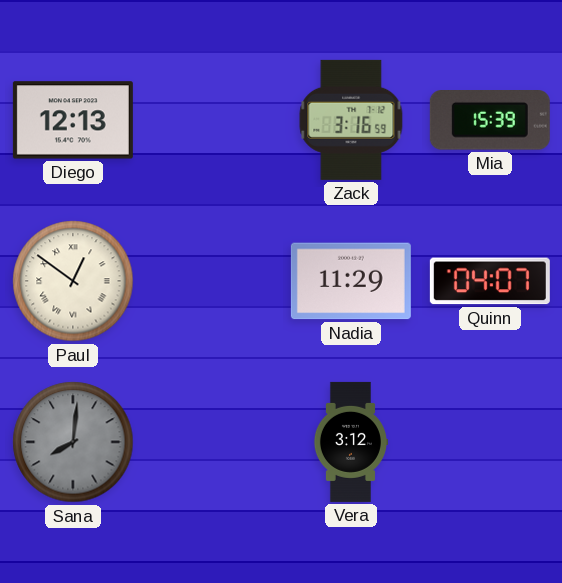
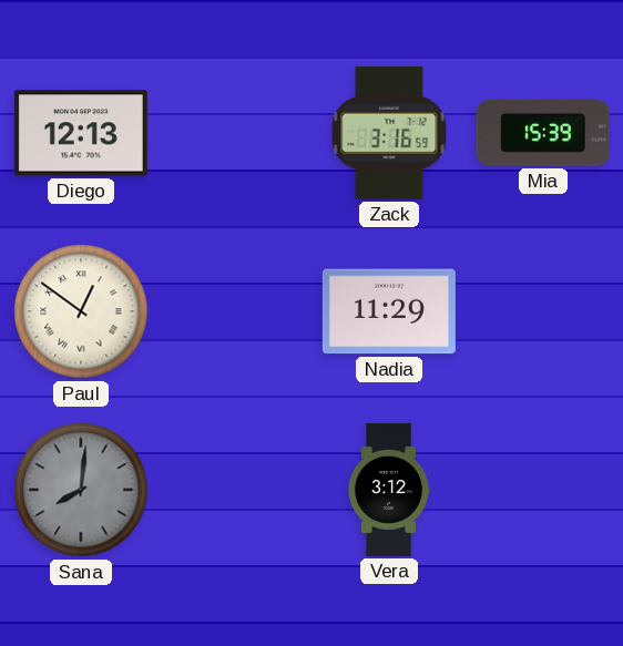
Quinn: 04:07 -> none (490, 281)
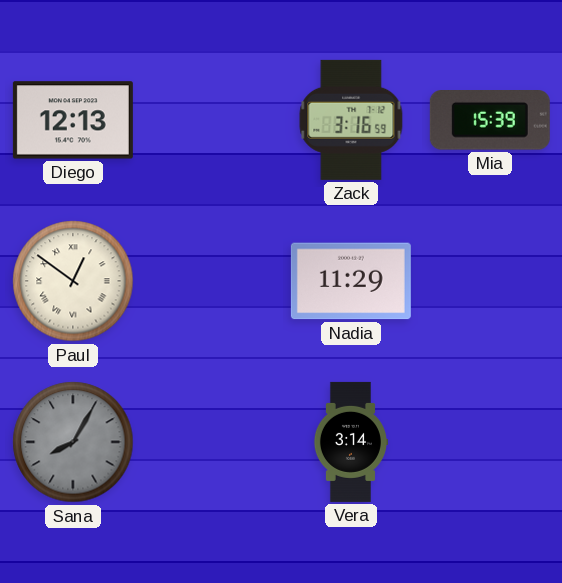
Sana: 8:01 -> 8:05 (73, 442)
Vera: 3:12 -> 3:14 (350, 442)
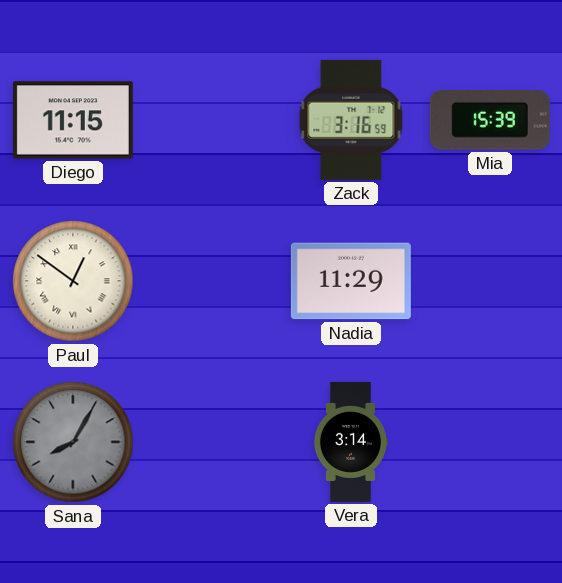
Diego: 12:13 -> 11:15 (73, 120)
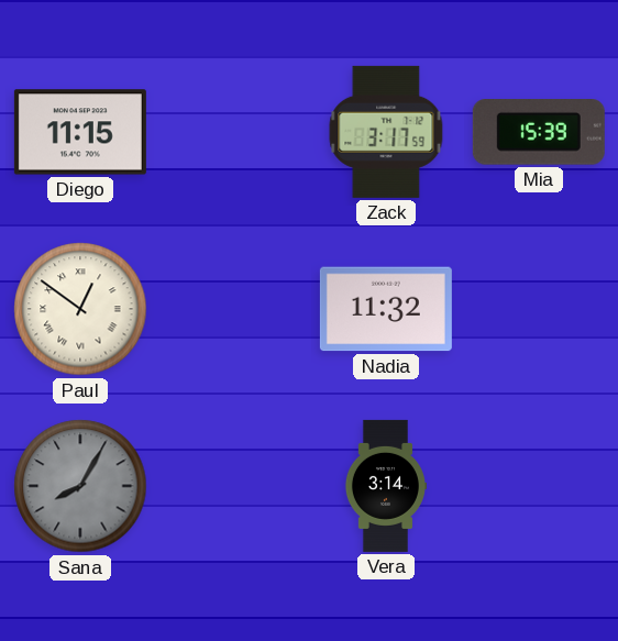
Zack: 3:16 -> 3:17 (386, 132)
Nadia: 11:29 -> 11:32 (386, 309)
